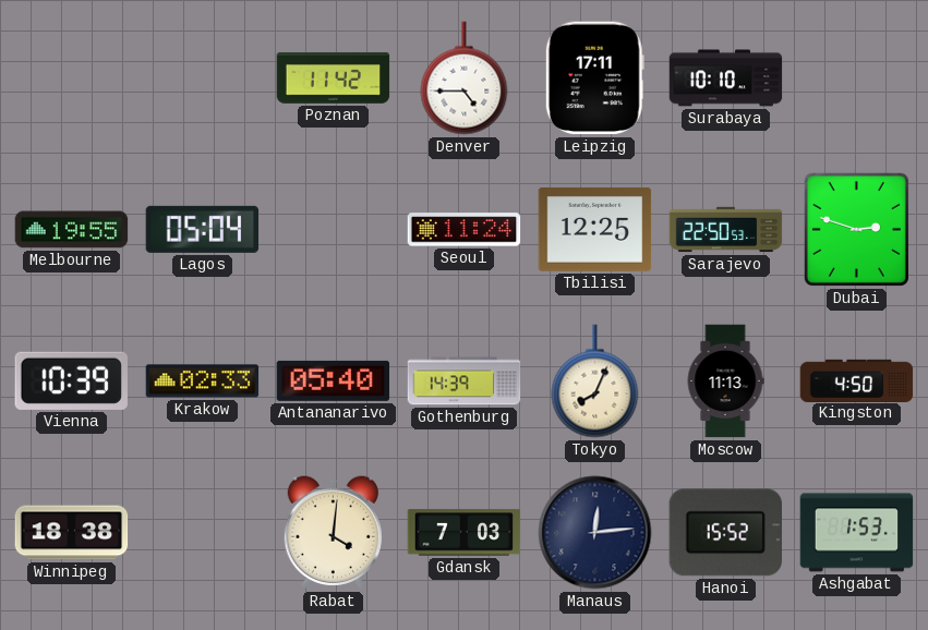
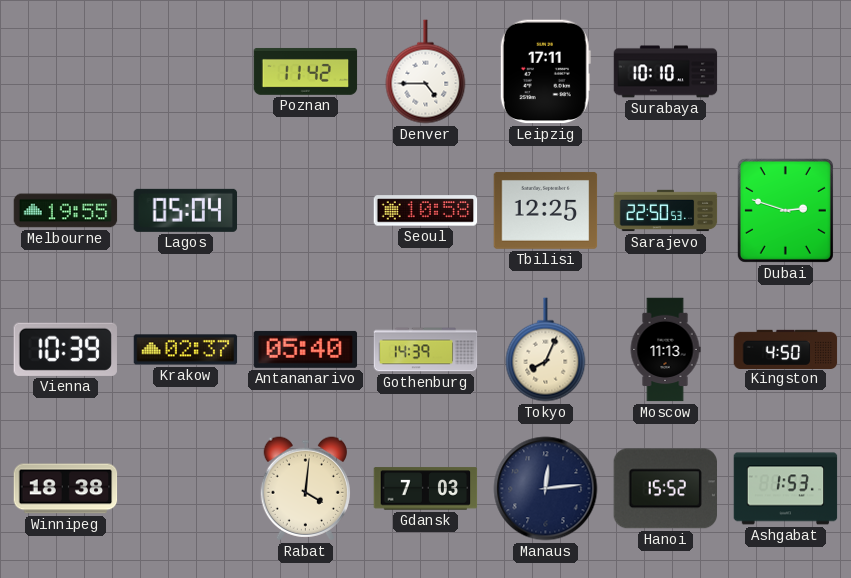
Seoul: 11:24 -> 10:58 (426, 211)
Krakow: 02:33 -> 02:37 (186, 350)
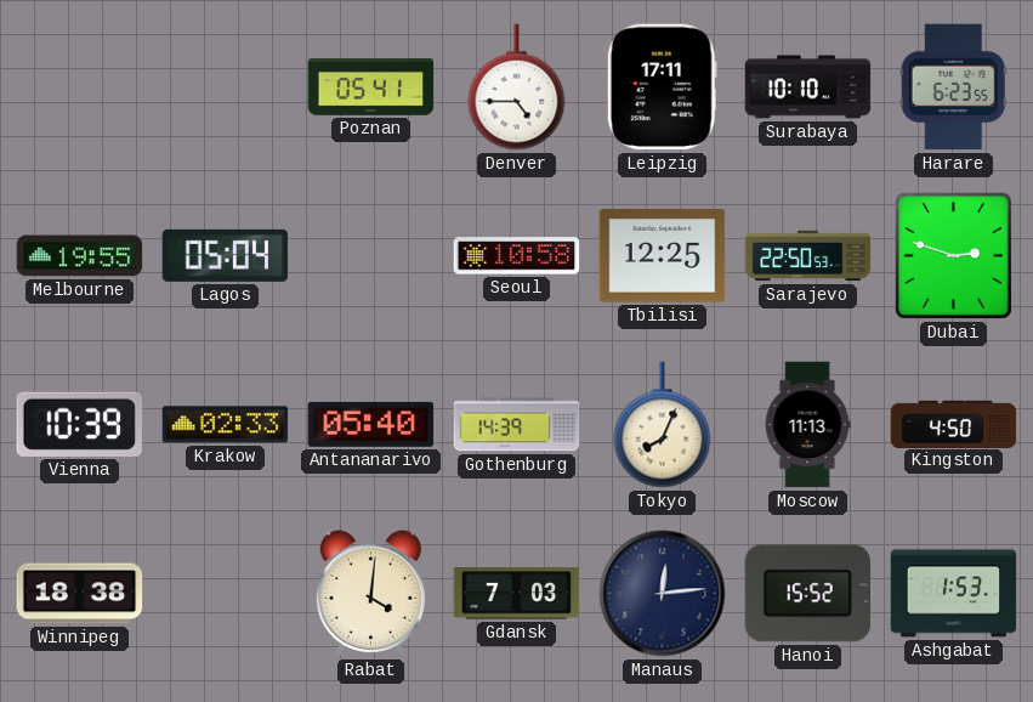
Poznan: 11:42 -> 05:41 (371, 86)
Harare: none -> 6:23 (953, 87)
Krakow: 02:37 -> 02:33 (226, 425)
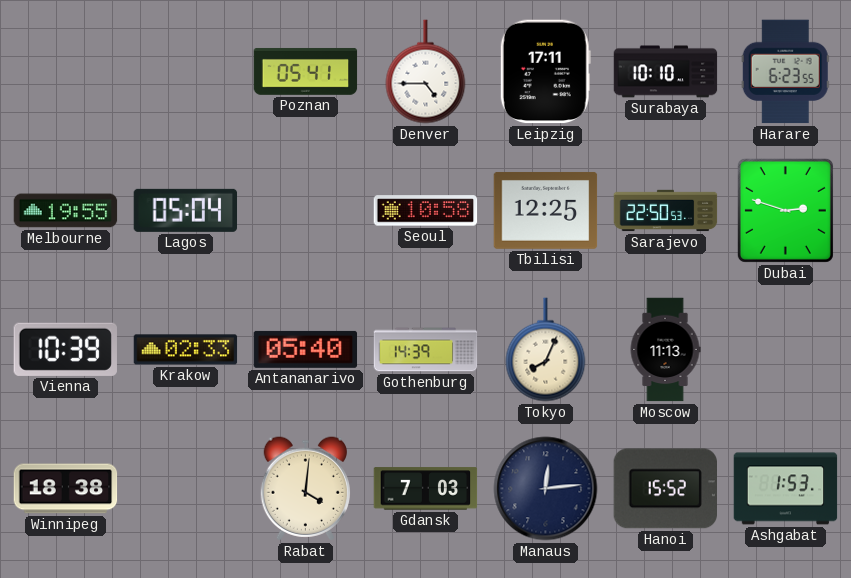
Kingston: 4:50 -> none (954, 424)
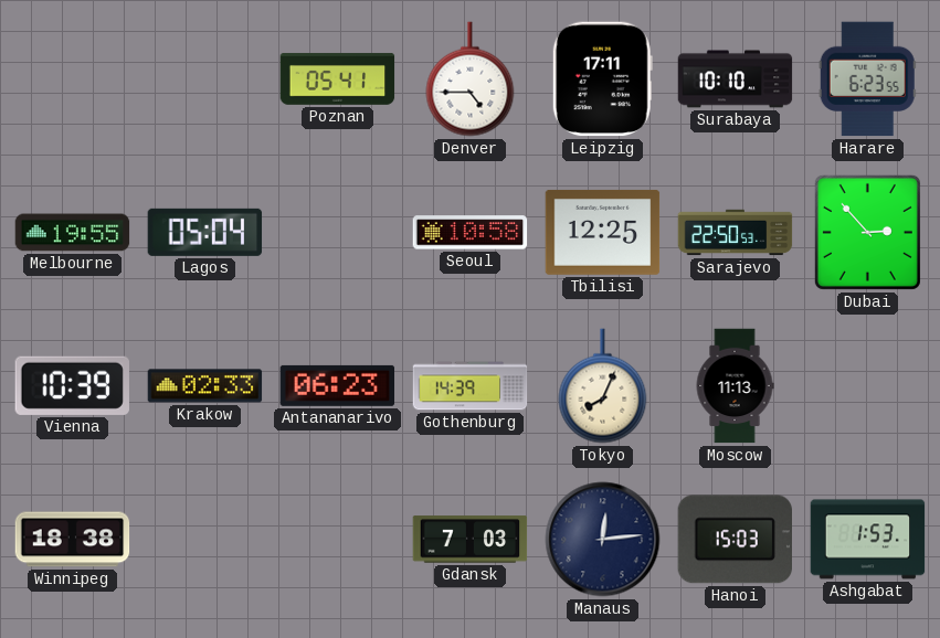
Dubai: 2:48 -> 2:53 (867, 232)
Antananarivo: 05:40 -> 06:23 (338, 385)
Rabat: 4:01 -> none (305, 489)
Hanoi: 15:52 -> 15:03 (735, 540)
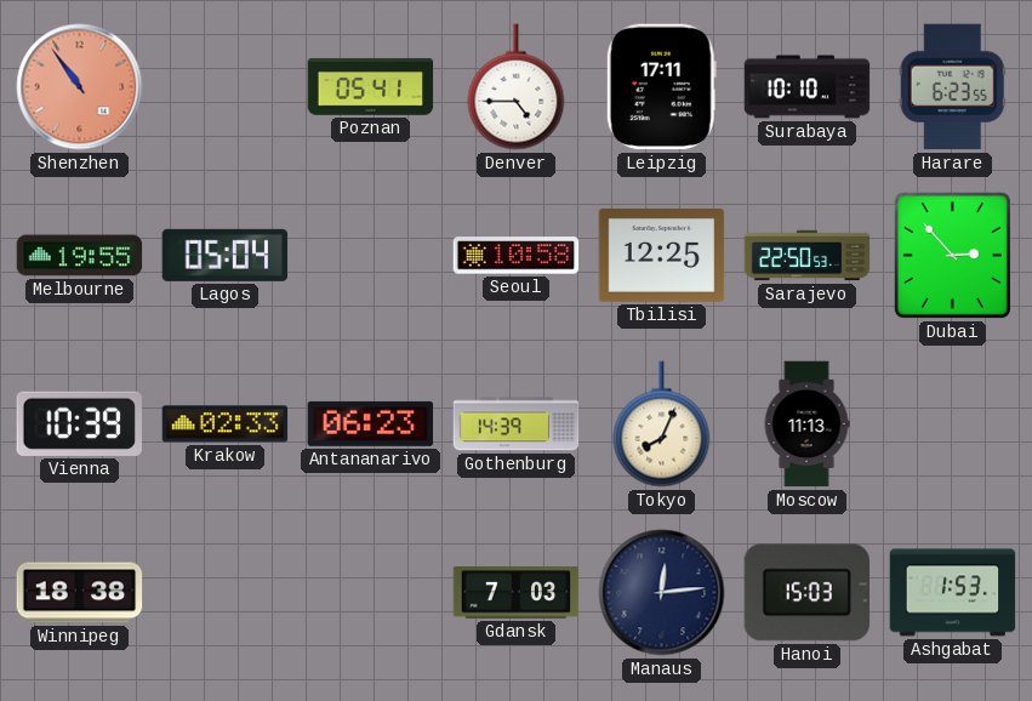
Shenzhen: none -> 10:54 (80, 87)
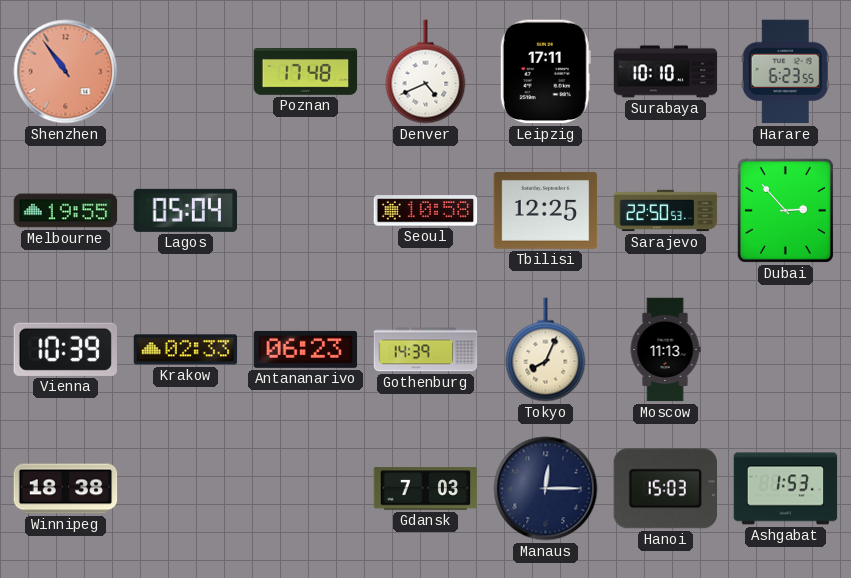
Poznan: 05:41 -> 17:48 (306, 71)
Denver: 4:45 -> 4:41 (426, 72)
Manaus: 12:14 -> 12:15 (546, 489)
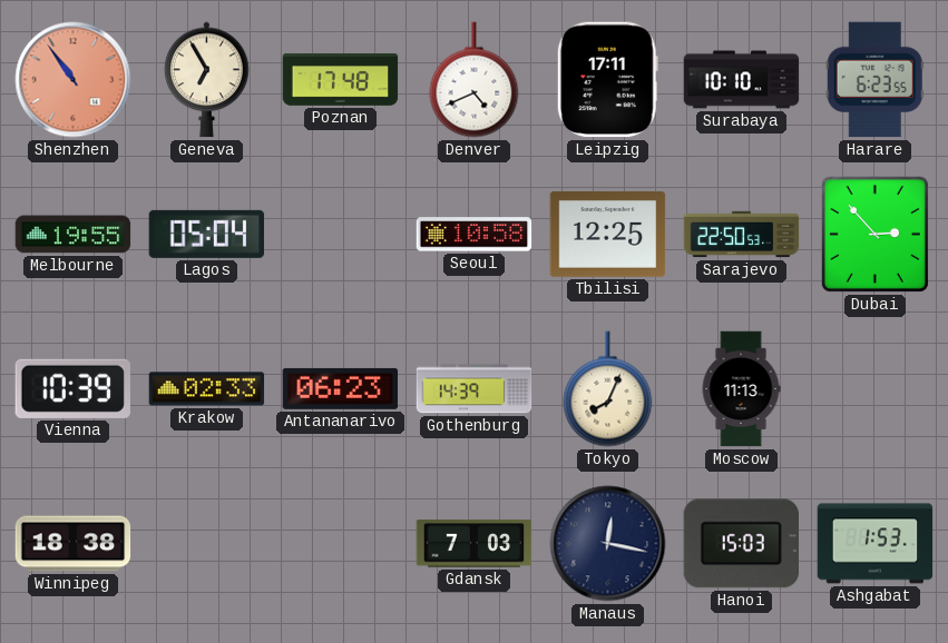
Geneva: none -> 6:55 (207, 80)
Manaus: 12:15 -> 12:17 (608, 544)
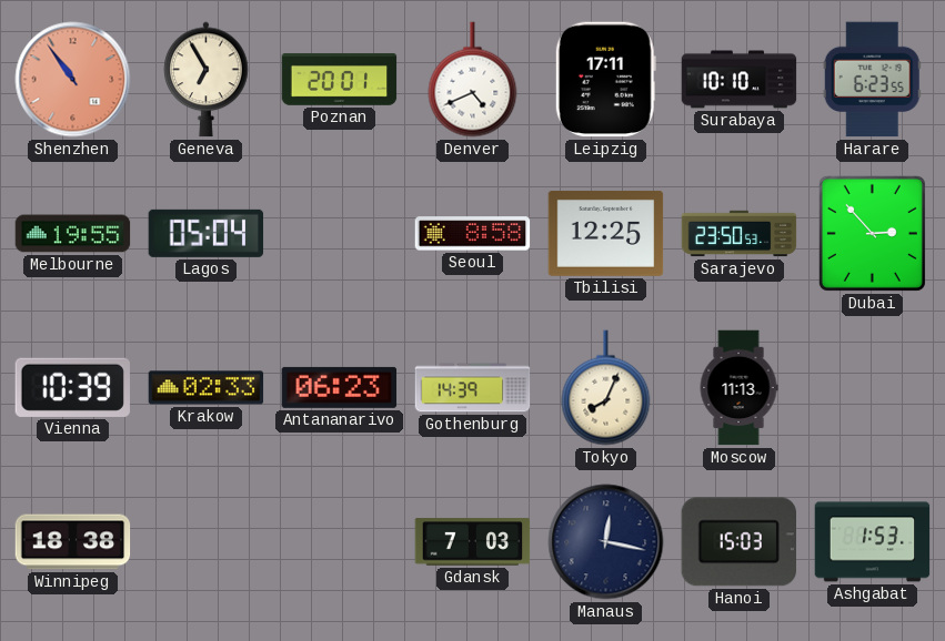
Poznan: 17:48 -> 20:01 (340, 79)
Seoul: 10:58 -> 8:58 (473, 234)
Sarajevo: 22:50 -> 23:50 (740, 234)
